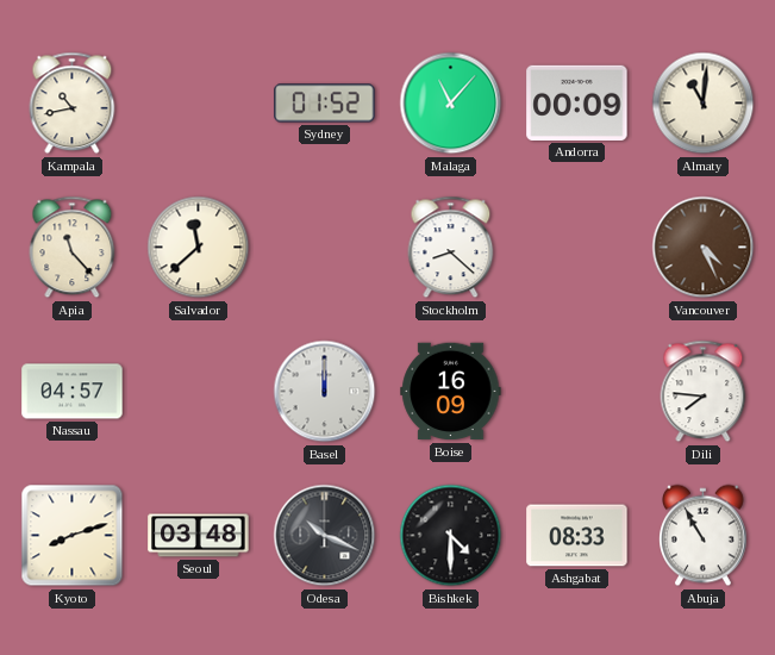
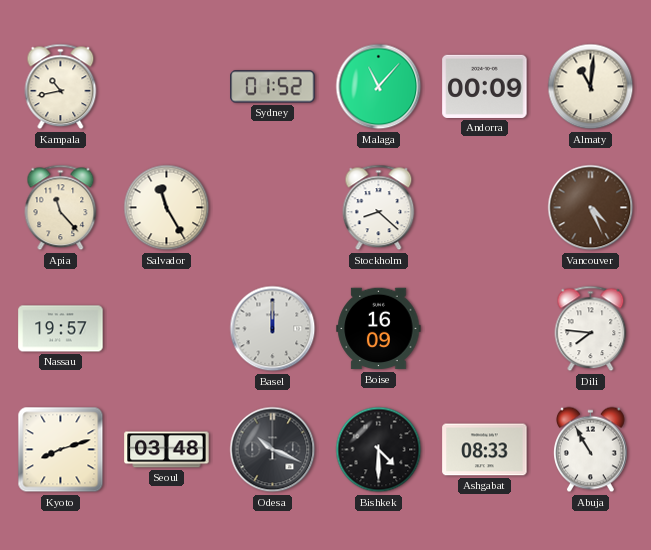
Salvador: 11:38 -> 11:25 (167, 208)
Nassau: 04:57 -> 19:57 (61, 329)
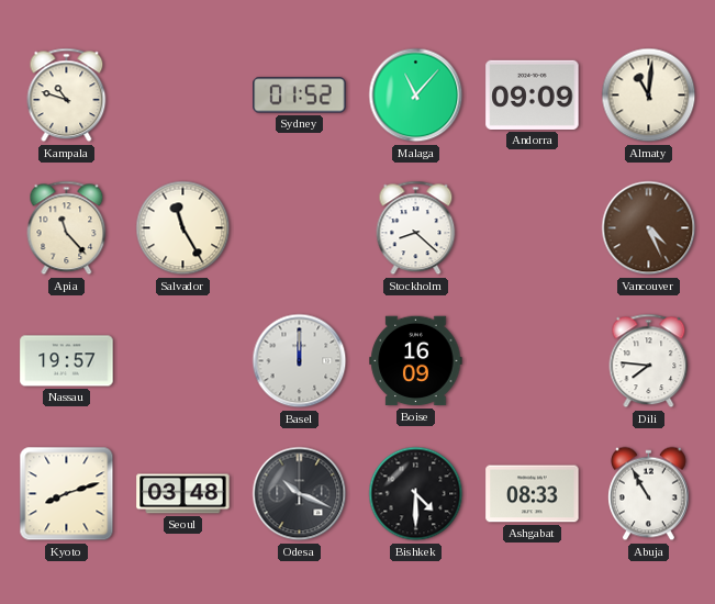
Kampala: 10:43 -> 10:48 (67, 96)
Andorra: 00:09 -> 09:09 (533, 94)
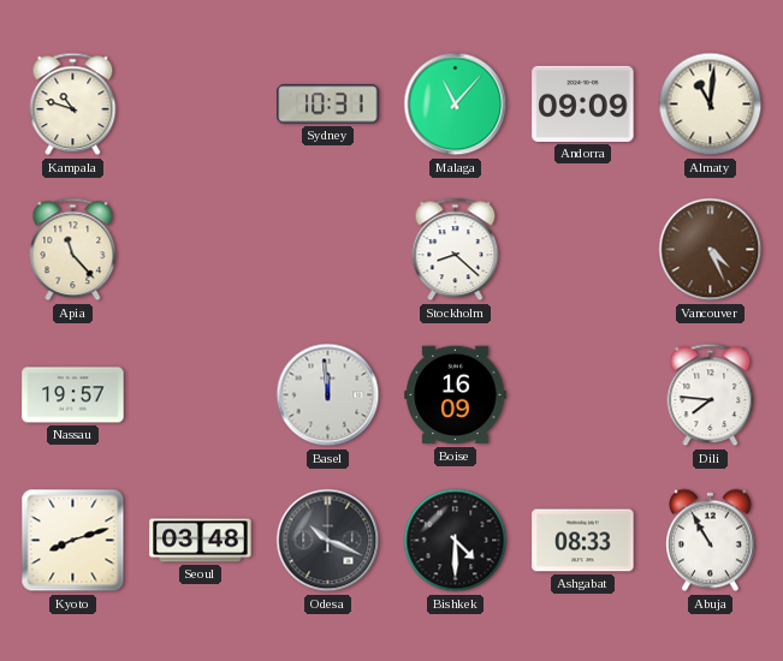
Sydney: 01:52 -> 10:31 (328, 105)
Salvador: 11:25 -> none (183, 228)
Basel: 12:00 -> 11:59 (328, 395)
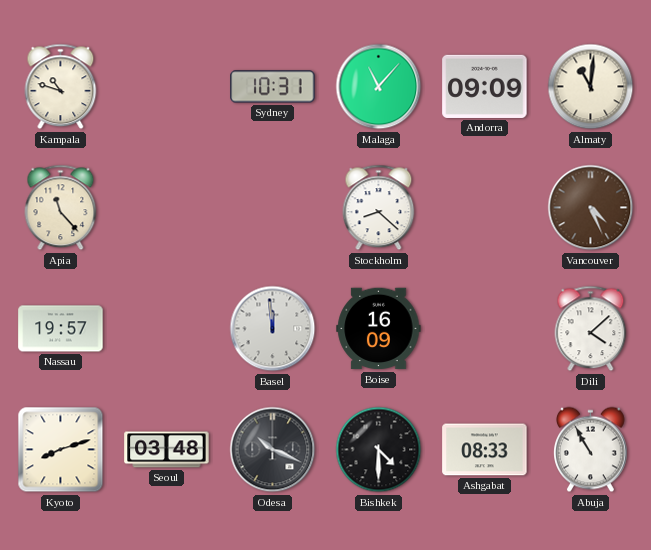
Dili: 7:46 -> 4:08 (591, 329)
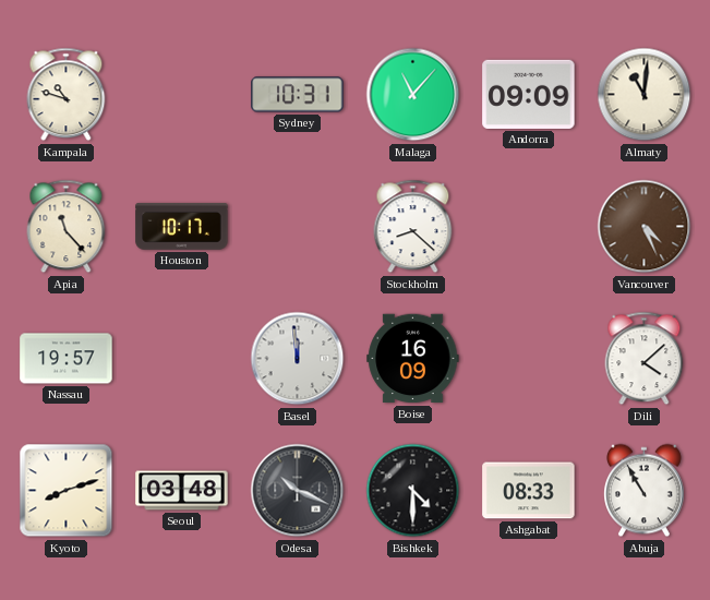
Houston: none -> 10:17 (182, 227)
